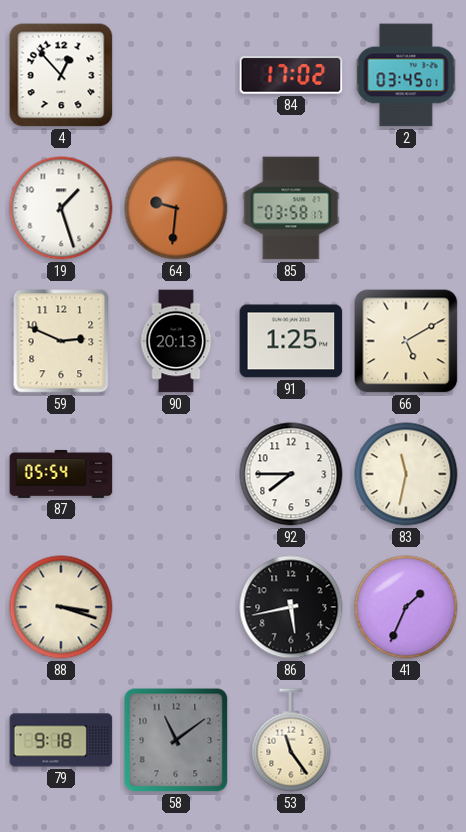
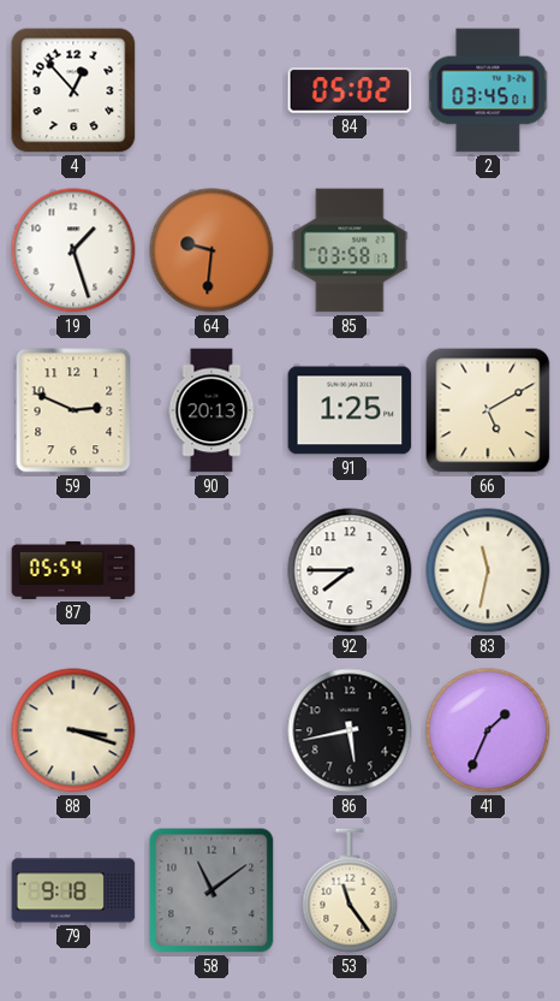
84: 17:02 -> 05:02 (350, 90)
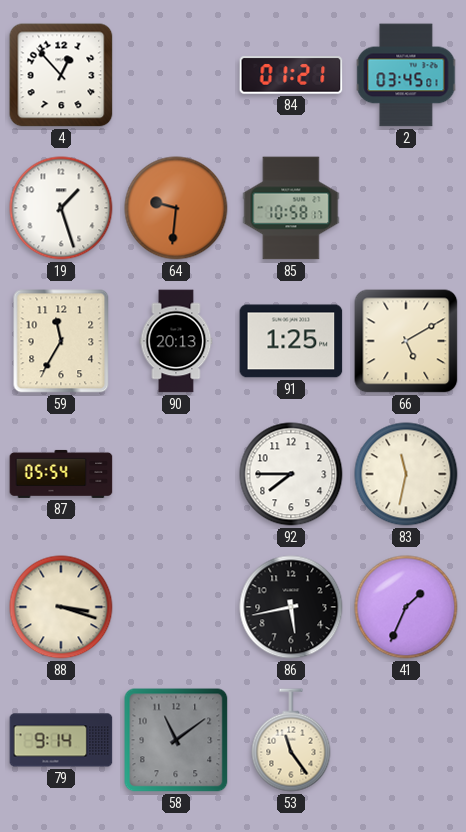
84: 05:02 -> 01:21 (291, 75)
85: 03:58 -> 10:58 (291, 208)
59: 2:49 -> 11:35 (61, 341)
79: 9:18 -> 9:14 (61, 740)
